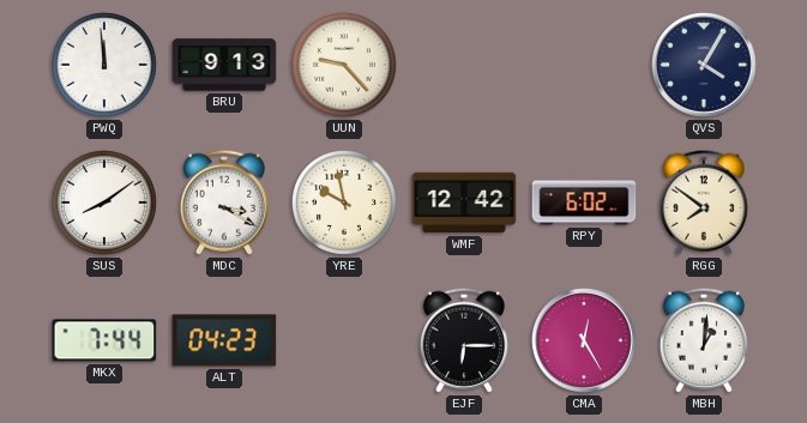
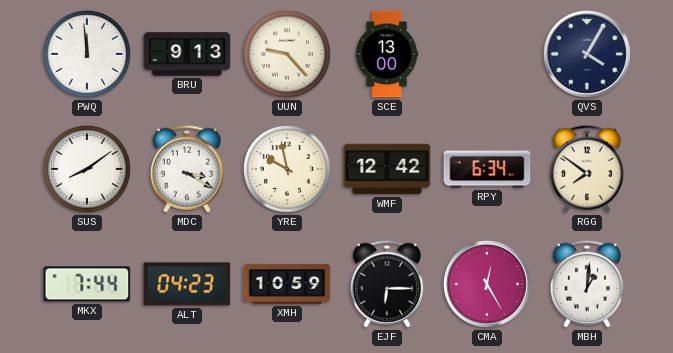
SCE: none -> 13:00 (387, 54)
RPY: 6:02 -> 6:34 (487, 169)
XMH: none -> 10:59 (287, 284)
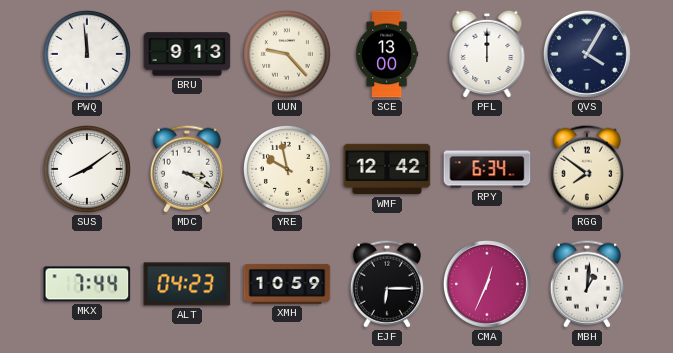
PFL: none -> 12:00 (487, 54)
CMA: 12:25 -> 12:34 (487, 284)
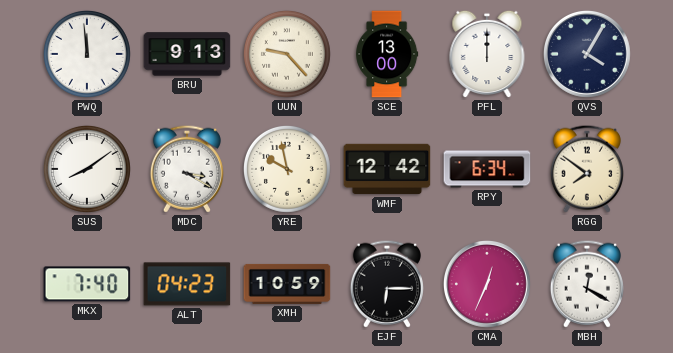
MKX: 7:44 -> 7:40 (87, 284)
MBH: 1:01 -> 12:20 (587, 284)
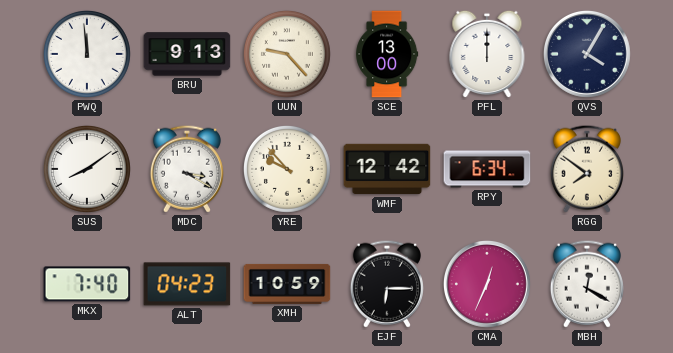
YRE: 9:58 -> 9:53 (287, 169)
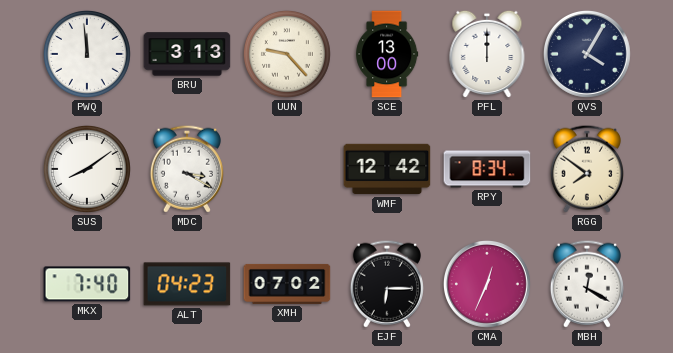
BRU: 9:13 -> 3:13 (187, 54)
YRE: 9:53 -> none (287, 169)
RPY: 6:34 -> 8:34 (487, 169)
XMH: 10:59 -> 07:02 (287, 284)
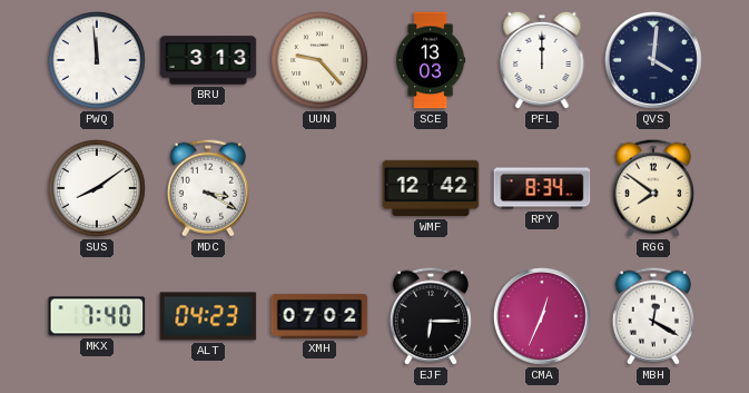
SCE: 13:00 -> 13:03 (431, 60)
QVS: 4:05 -> 4:01 (653, 60)
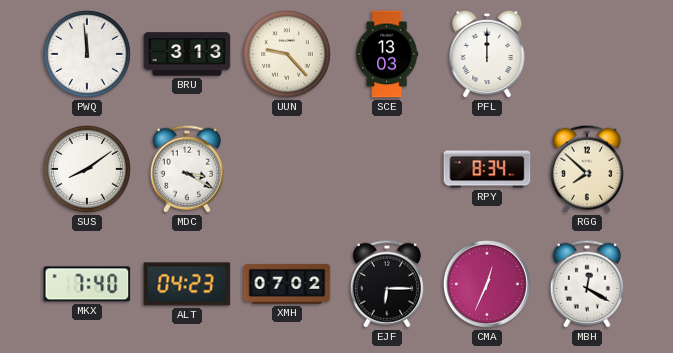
QVS: 4:01 -> none (653, 60)
WMF: 12:42 -> none (431, 188)
RGG: 7:51 -> 7:52 (587, 169)
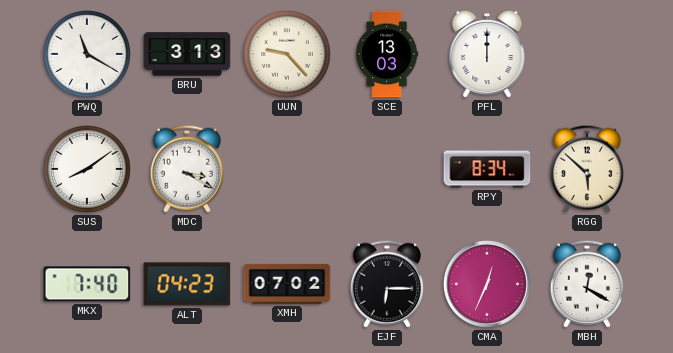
PWQ: 11:59 -> 11:20 (87, 54)
RGG: 7:52 -> 5:52 (587, 169)
